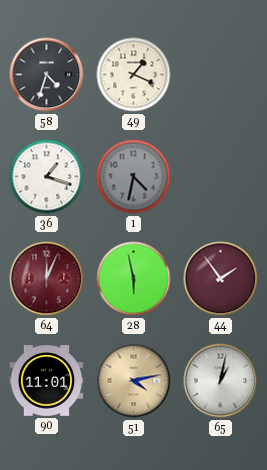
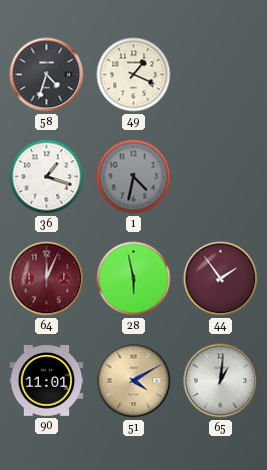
51: 4:13 -> 4:10 (134, 381)
65: 1:02 -> 1:01 (221, 381)
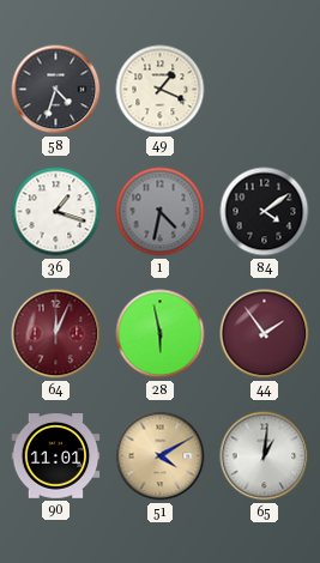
84: none -> 4:09 (265, 212)
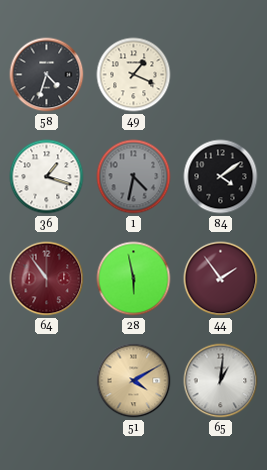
64: 12:04 -> 10:54 (47, 279)
90: 11:01 -> none (56, 456)
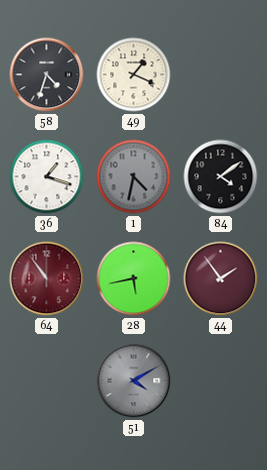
28: 5:58 -> 5:43 (134, 279)
51 dial: champagne -> grey (134, 381)
65: 1:01 -> none (221, 381)
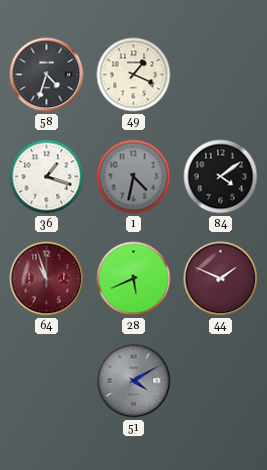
64: 10:54 -> 10:57 (47, 279)
28: 5:43 -> 5:41 (134, 279)
44: 1:54 -> 1:49 (221, 279)
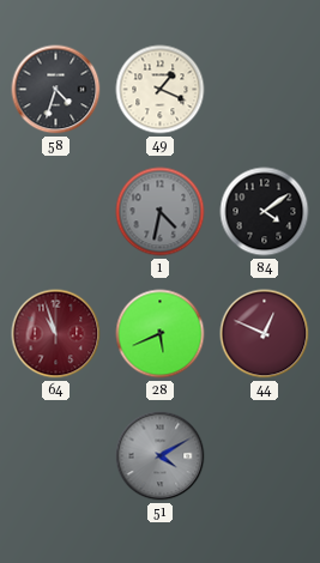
36: 1:18 -> none (47, 177)
44: 1:49 -> 12:49 (265, 334)
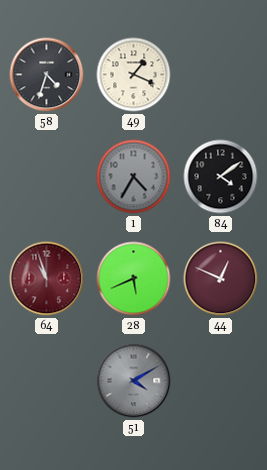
1: 4:32 -> 4:35 (134, 177)
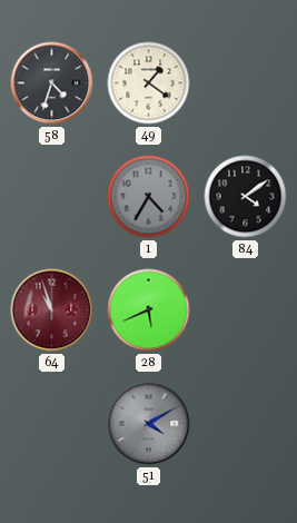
49: 1:19 -> 1:21 (149, 83)
44: 12:49 -> none (221, 279)
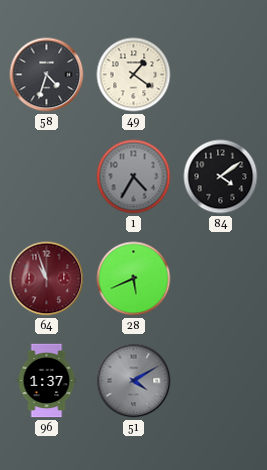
96: none -> 1:37 (47, 381)
